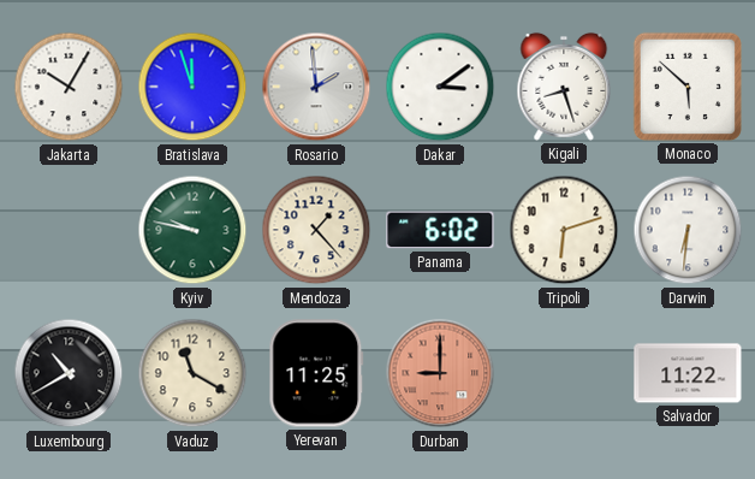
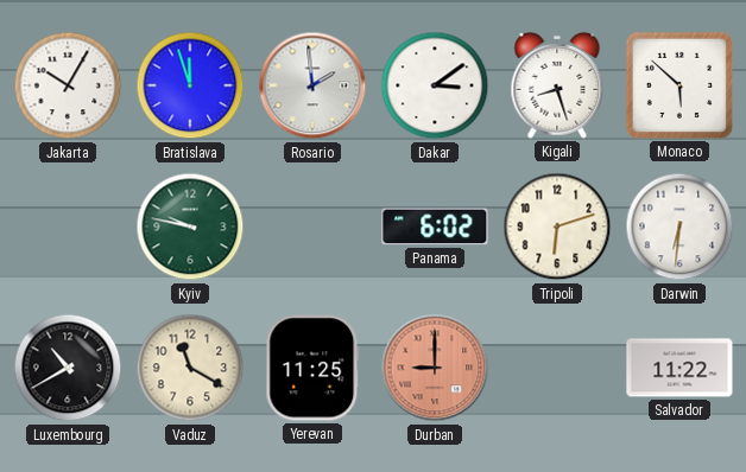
Mendoza: 1:23 -> none (316, 230)
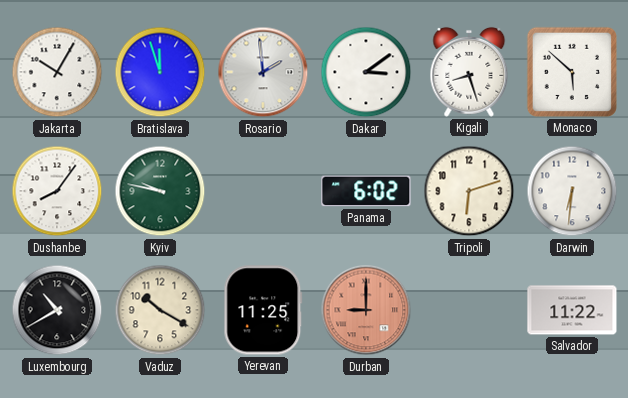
Dushanbe: none -> 8:06 (57, 191)
Vaduz: 11:20 -> 10:20 (160, 310)
